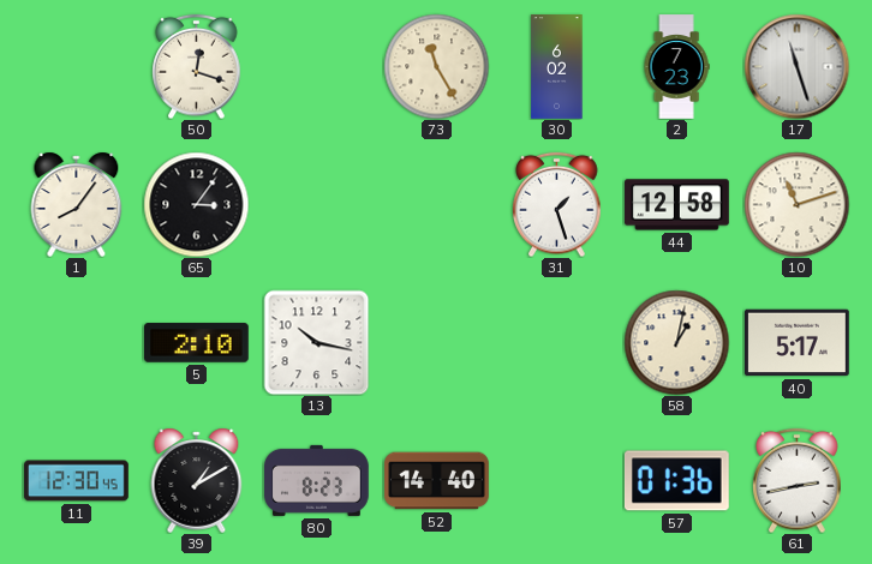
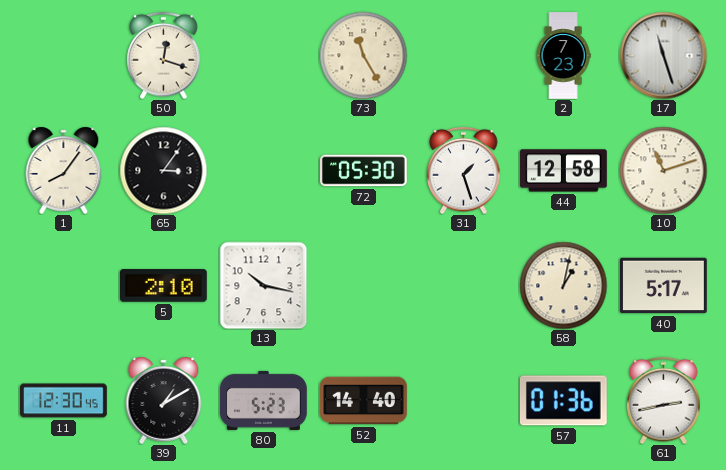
30: 6:02 -> none (557, 67)
72: none -> 05:30 (364, 171)
80: 8:23 -> 5:23 (264, 400)
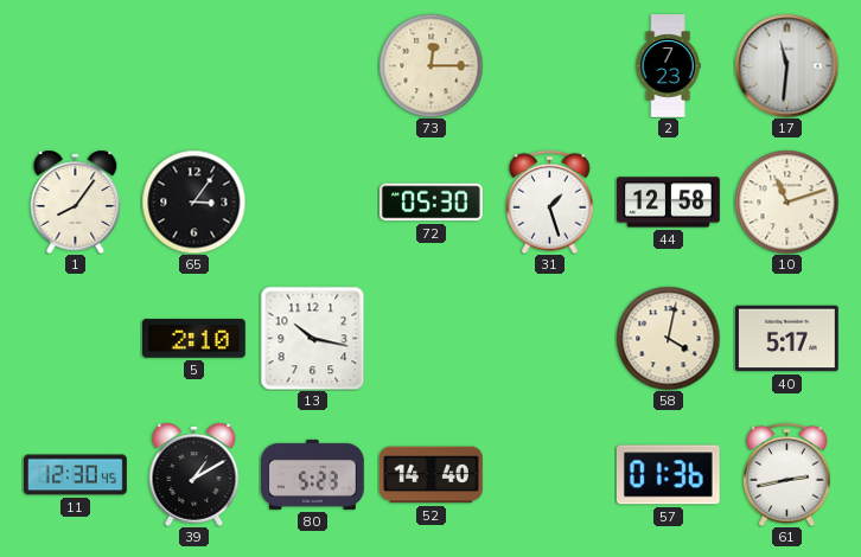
50: 12:18 -> none (164, 55)
73: 11:25 -> 12:15 (430, 65)
17: 11:27 -> 11:31 (786, 65)
58: 1:02 -> 4:02 (668, 338)
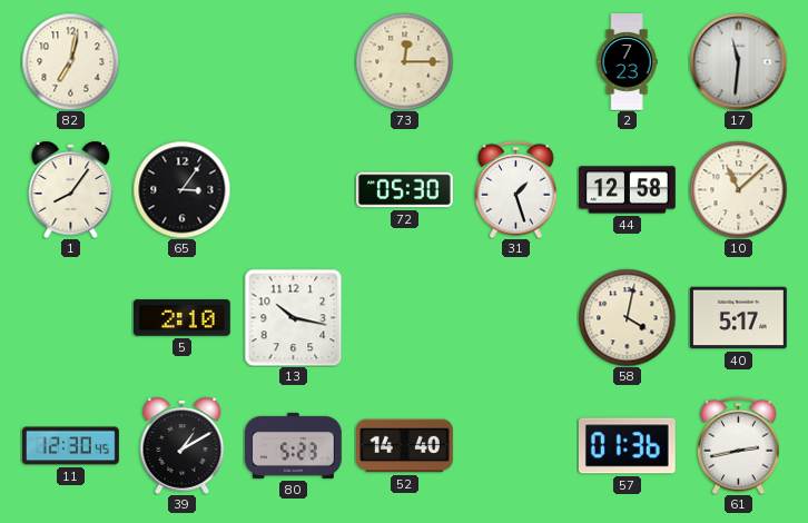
82: none -> 7:02 (70, 61)
10: 11:12 -> 11:08 (738, 189)
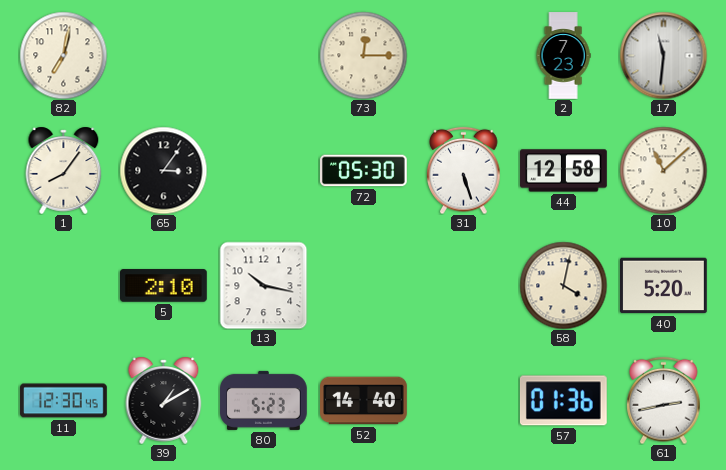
31: 1:27 -> 5:27 (464, 170)
40: 5:17 -> 5:20 (664, 286)
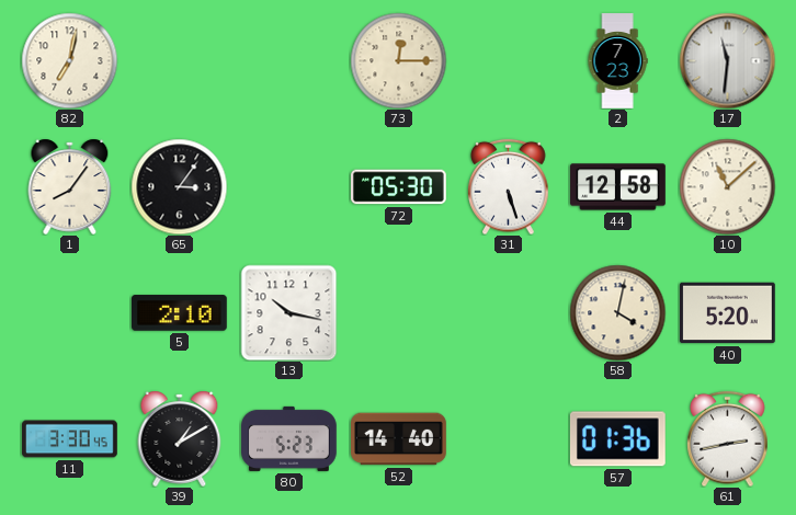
11: 12:30 -> 3:30 (70, 439)
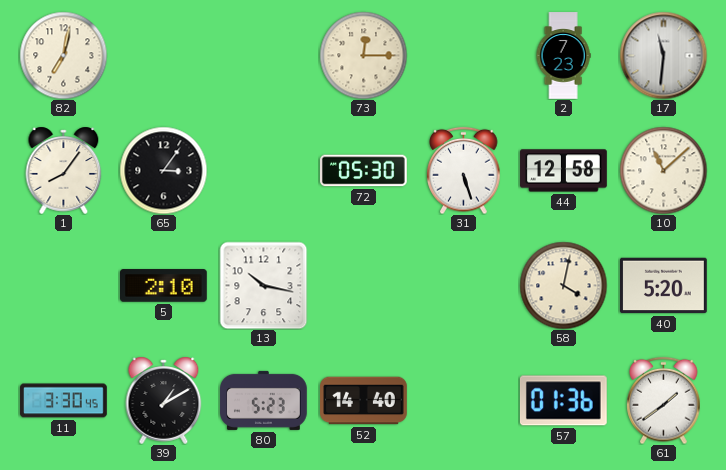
61: 2:43 -> 1:39 (664, 400)
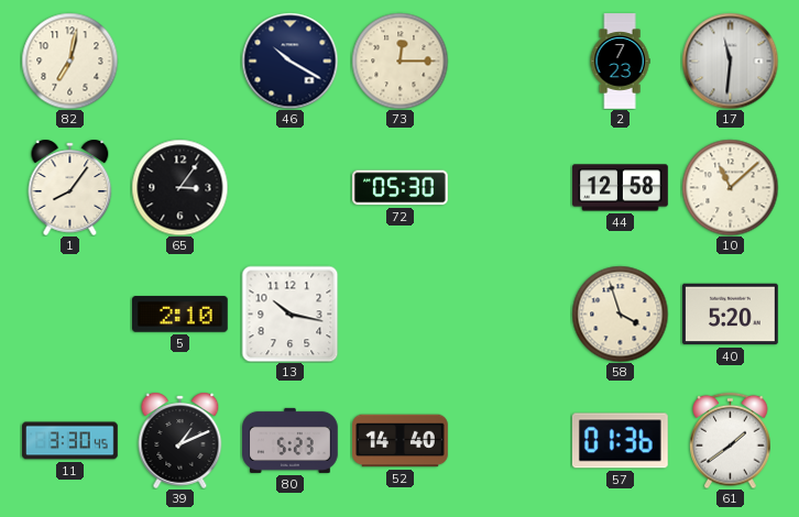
46: none -> 10:20 (289, 61)
31: 5:27 -> none (464, 170)
58: 4:02 -> 3:57 (620, 313)
39: 1:10 -> 1:11 (180, 440)
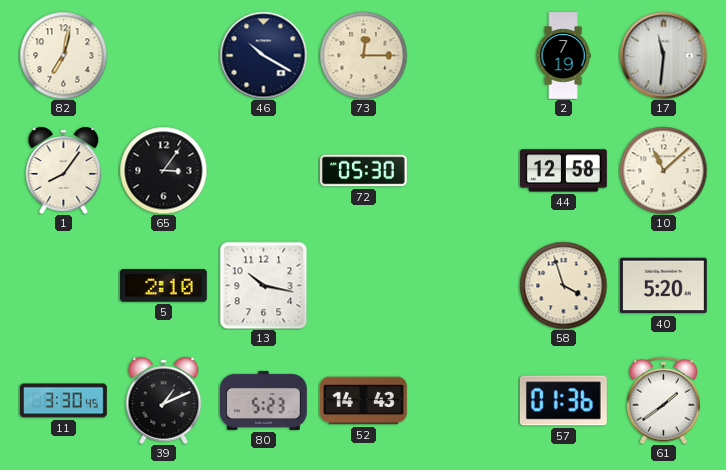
2: 7:23 -> 7:19 (563, 56)
52: 14:40 -> 14:43 (364, 401)
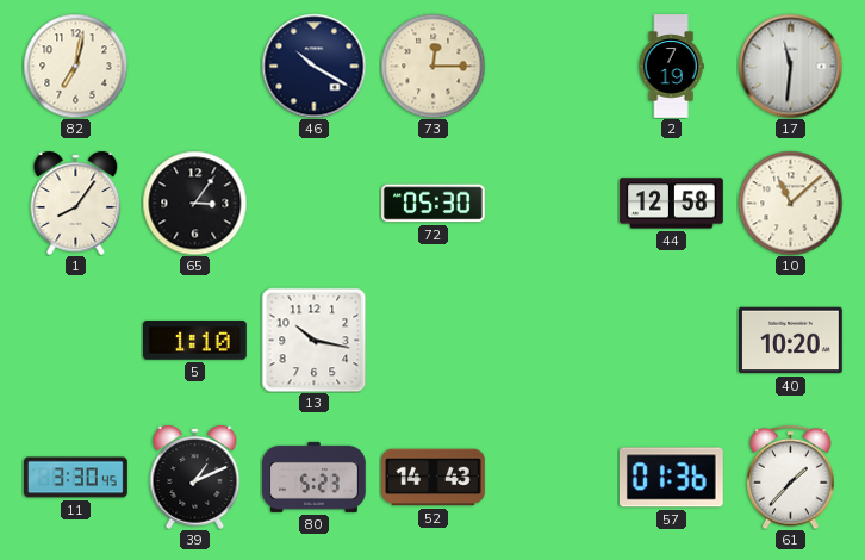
5: 2:10 -> 1:10 (195, 341)
58: 3:57 -> none (563, 285)
40: 5:20 -> 10:20 (791, 341)
61: 1:39 -> 1:37 (791, 477)
